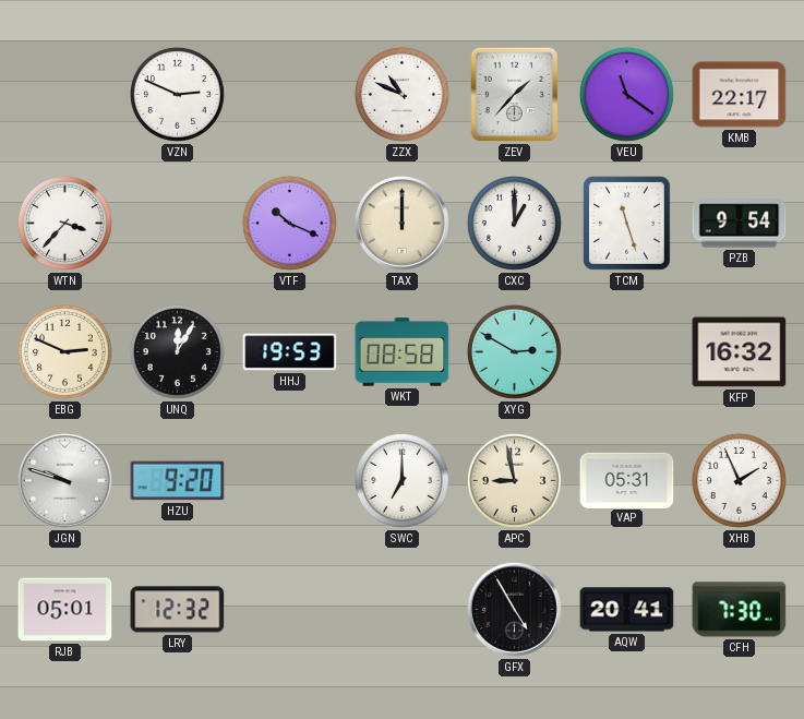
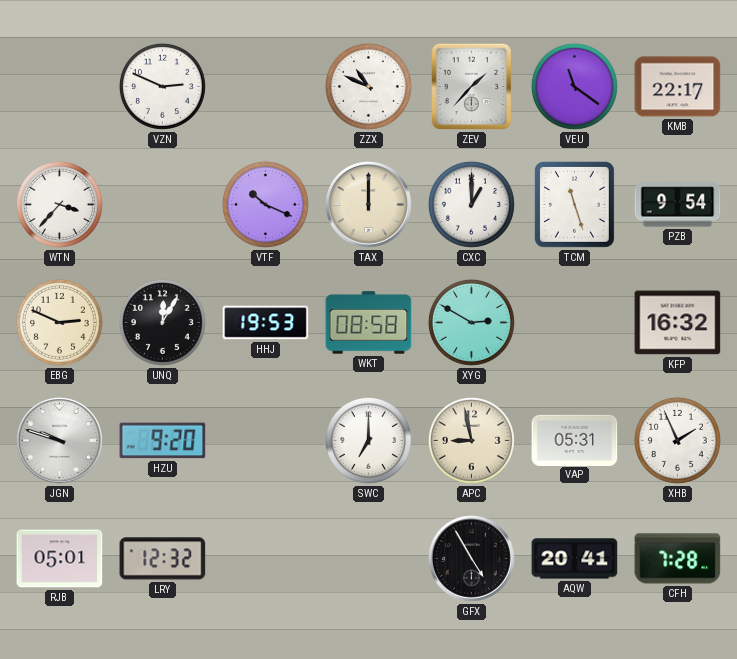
CFH: 7:30 -> 7:28 (678, 559)
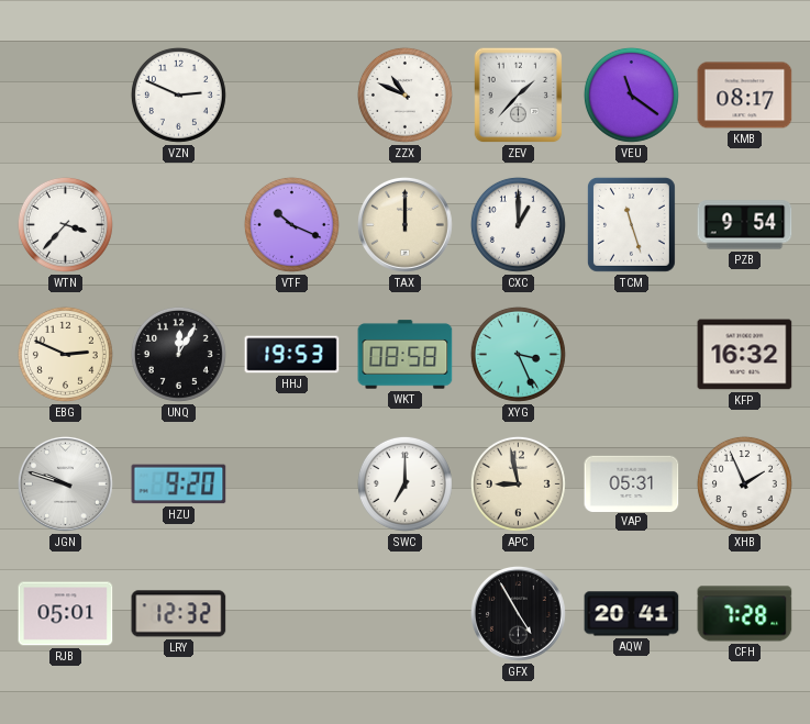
KMB: 22:17 -> 08:17 (745, 96)
XYG: 2:50 -> 3:26 (518, 354)
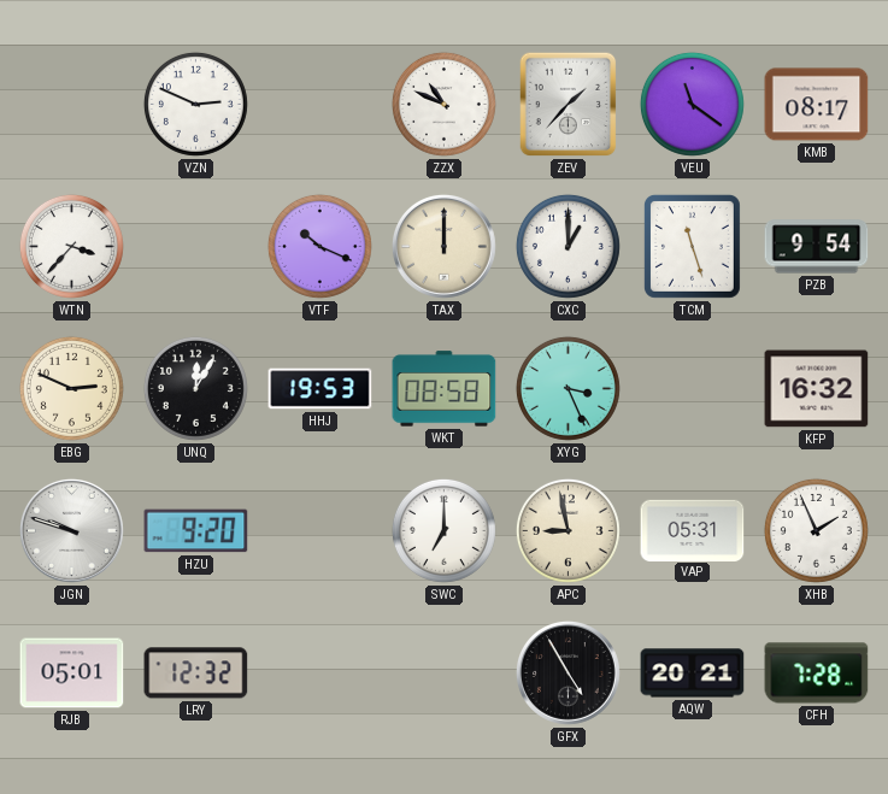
AQW: 20:41 -> 20:21 (693, 674)
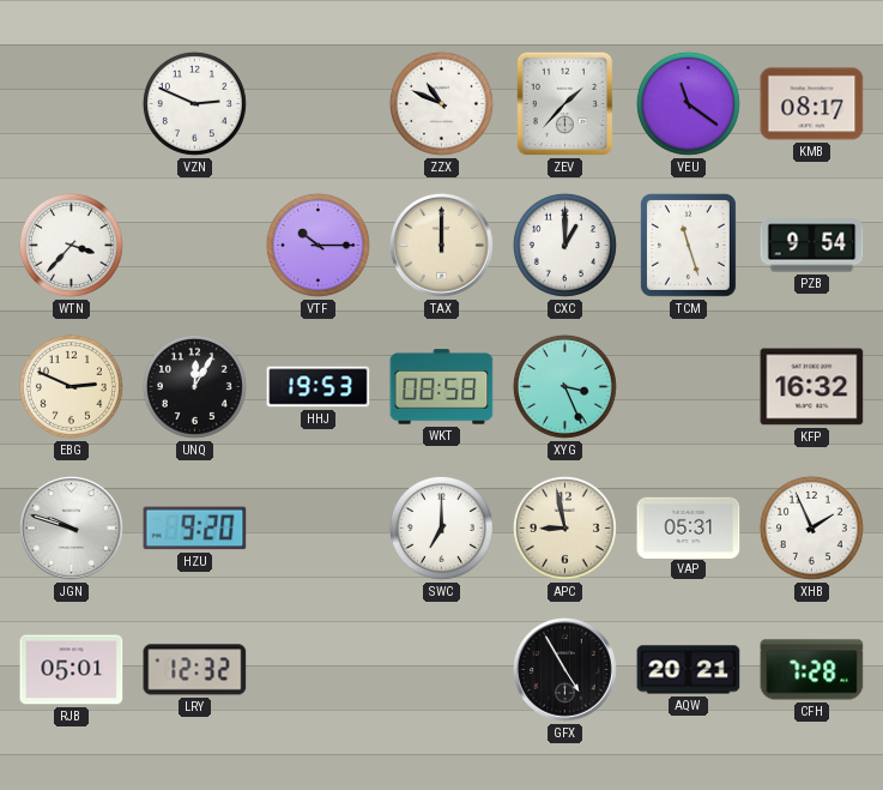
VTF: 10:19 -> 10:15 (317, 245)
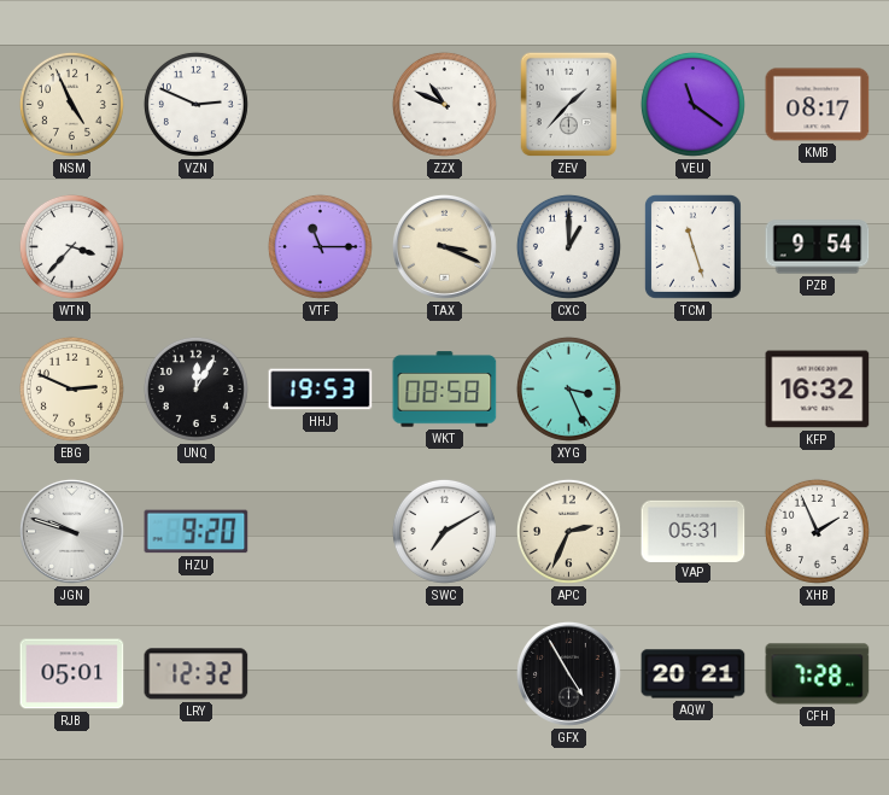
NSM: none -> 4:56 (71, 104)
VTF: 10:15 -> 11:15 (320, 246)
TAX: 12:00 -> 3:19 (444, 246)
SWC: 7:00 -> 7:10 (444, 531)
APC: 8:58 -> 2:34 (568, 531)
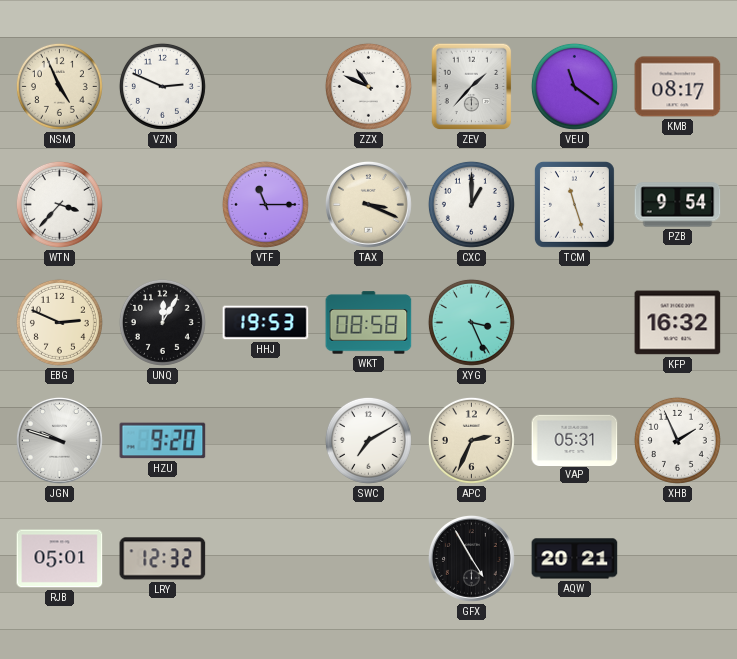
CFH: 7:28 -> none (818, 674)
